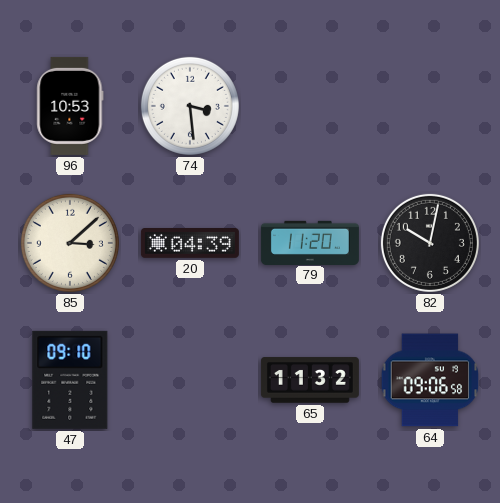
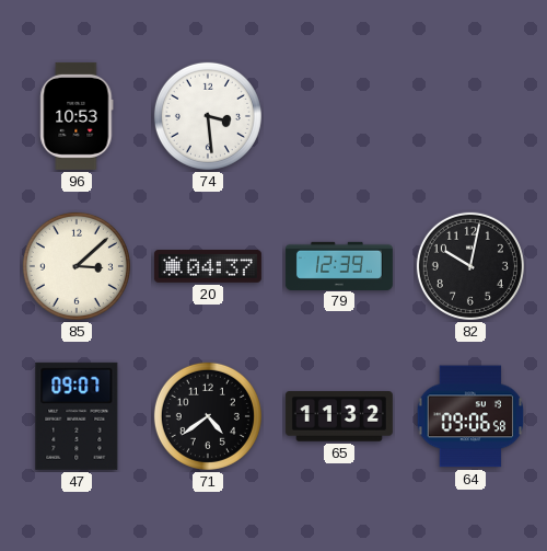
20: 04:39 -> 04:37 (208, 267)
79: 11:20 -> 12:39 (339, 265)
47: 09:10 -> 09:07 (77, 416)
71: none -> 4:39 (208, 416)
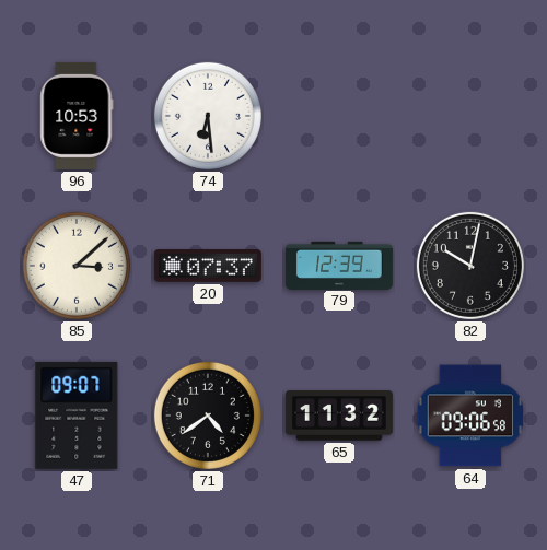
74: 3:29 -> 6:29 (208, 116)
20: 04:37 -> 07:37 (208, 267)
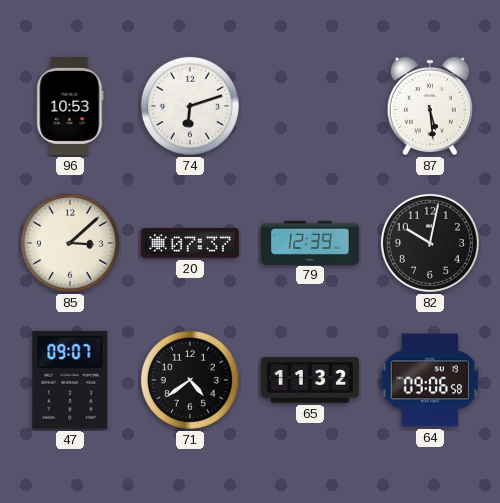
74: 6:29 -> 6:12 (190, 106)
87: none -> 5:29 (430, 106)
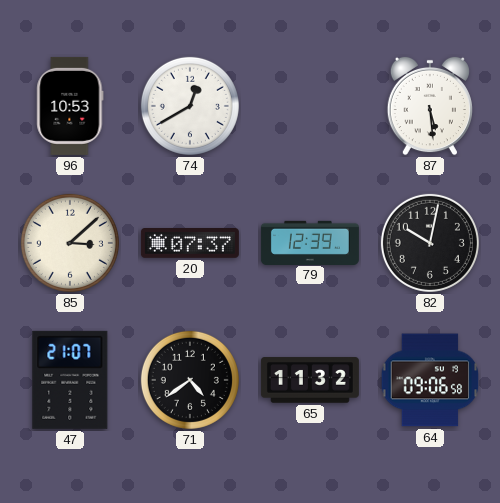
74: 6:12 -> 12:40 (190, 106)
47: 09:07 -> 21:07 (70, 380)
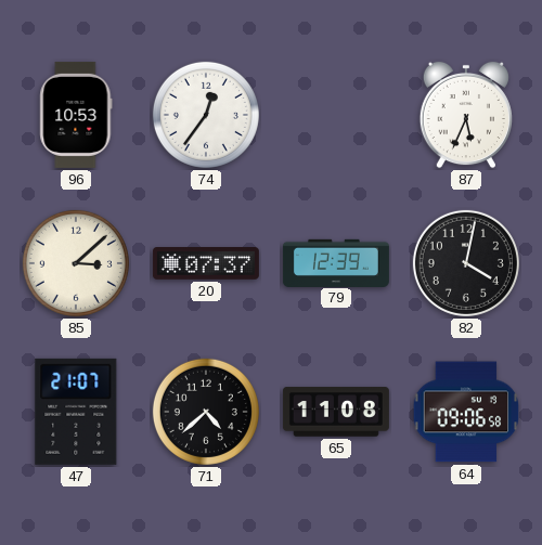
74: 12:40 -> 12:36 (206, 115)
87: 5:29 -> 5:34 (466, 115)
82: 10:02 -> 4:02 (466, 263)
71: 4:39 -> 4:38 (206, 412)
65: 11:32 -> 11:08 (336, 412)
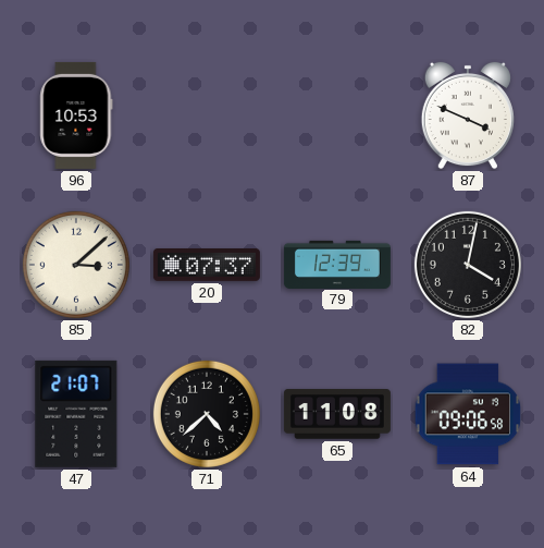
74: 12:36 -> none (206, 115)
87: 5:34 -> 3:49 (468, 115)
